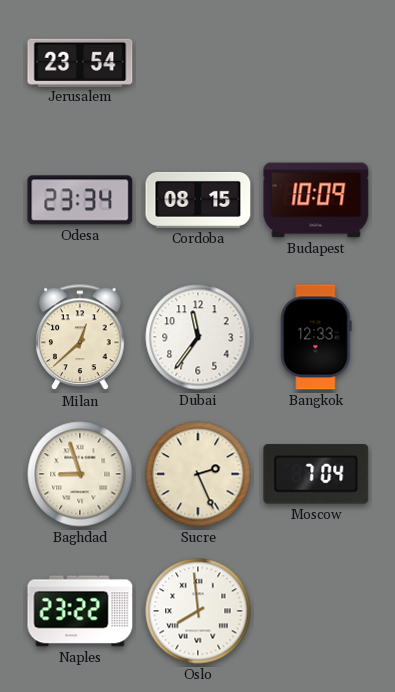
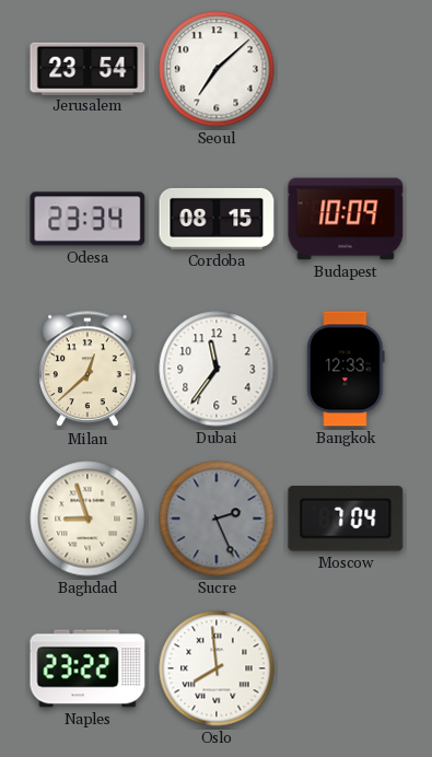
Seoul: none -> 7:08 (217, 69)
Sucre dial: cream -> grey (217, 519)
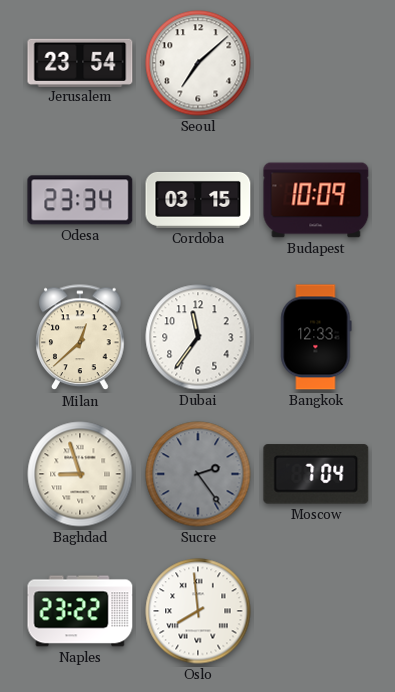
Cordoba: 08:15 -> 03:15 (198, 200)
Sucre: 2:26 -> 2:24 (198, 474)
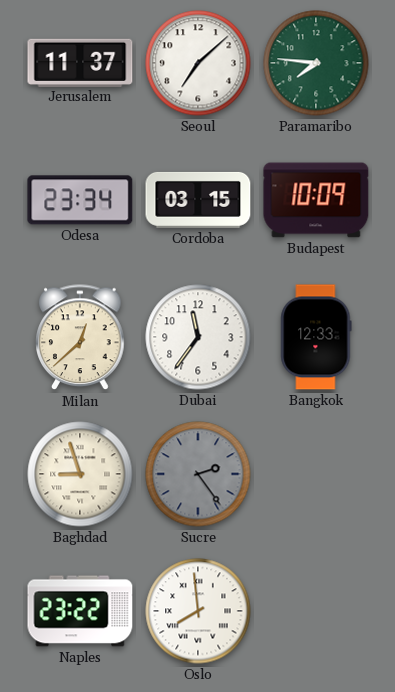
Jerusalem: 23:54 -> 11:37 (80, 62)
Paramaribo: none -> 7:46 (316, 63)
Moscow: 7:04 -> none (316, 474)
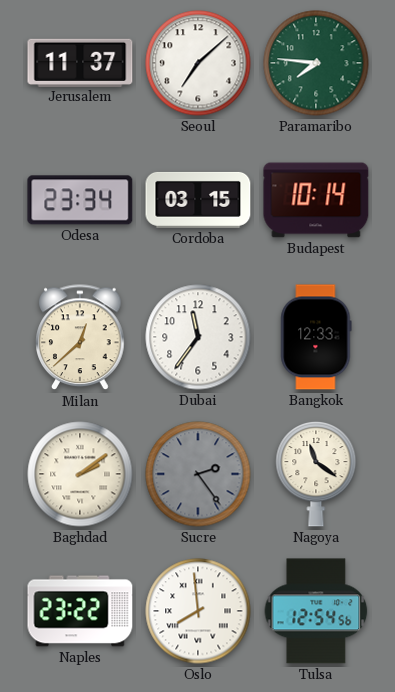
Budapest: 10:09 -> 10:14 (316, 200)
Baghdad: 8:57 -> 2:09 (80, 474)
Nagoya: none -> 11:21 (316, 474)
Tulsa: none -> 12:54 (316, 611)
